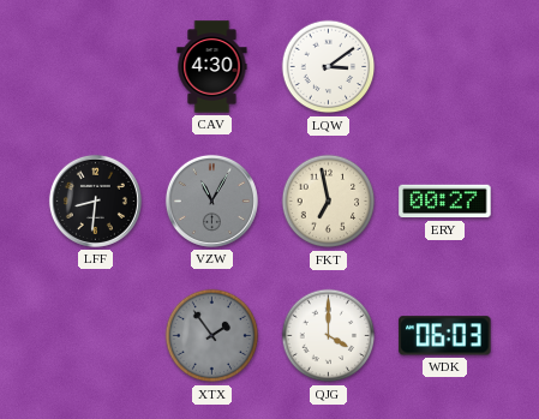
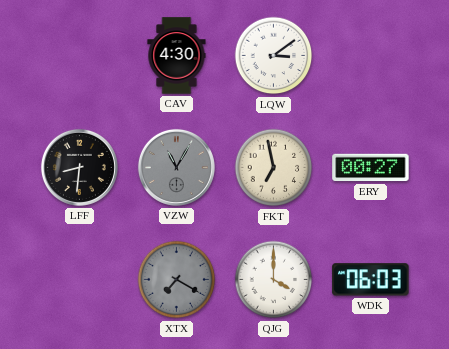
XTX: 1:54 -> 7:20 (177, 280)
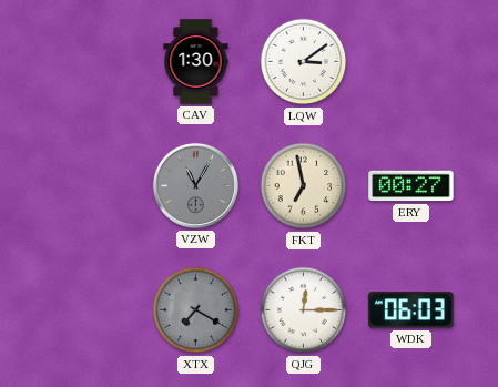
CAV: 4:30 -> 1:30 (196, 62)
LFF: 8:31 -> none (79, 167)
QJG: 4:00 -> 12:15 (304, 310)
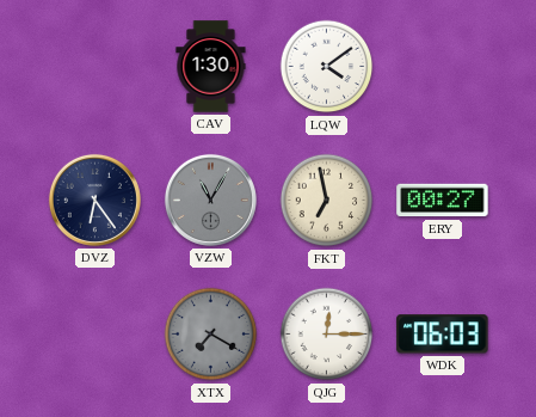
LQW: 3:09 -> 4:09 (327, 67)
DVZ: none -> 6:24 (94, 200)
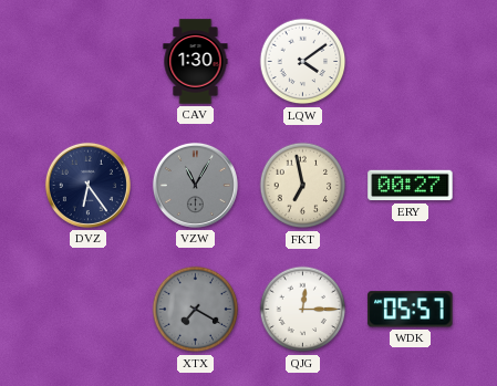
WDK: 06:03 -> 05:57 (411, 310)
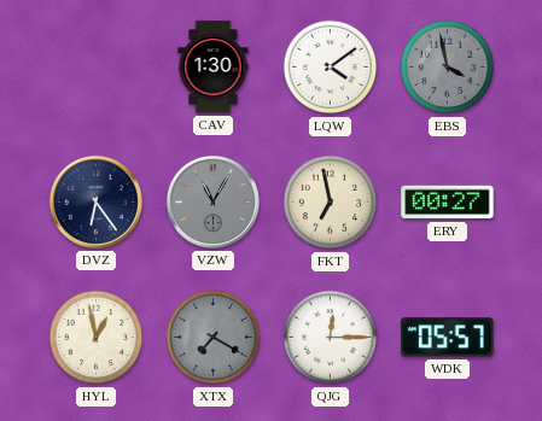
EBS: none -> 3:58 (448, 68)
HYL: none -> 12:58 (97, 338)
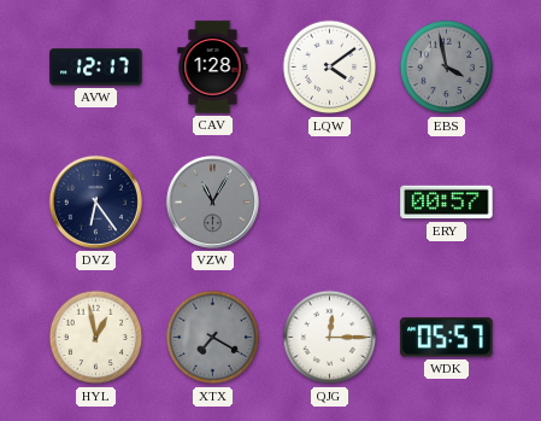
AVW: none -> 12:17 (96, 68)
CAV: 1:30 -> 1:28 (213, 68)
FKT: 6:58 -> none (331, 203)
ERY: 00:27 -> 00:57 (447, 203)
